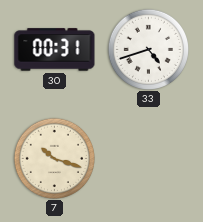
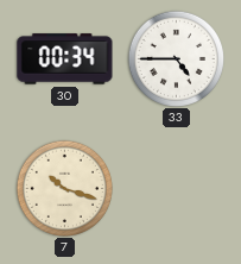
30: 00:31 -> 00:34 (65, 59)
33: 4:42 -> 4:45 (176, 58)
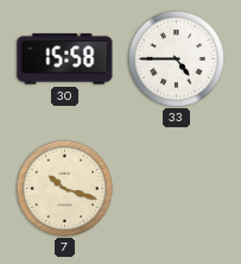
30: 00:34 -> 15:58 (65, 59)
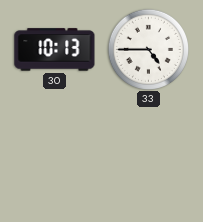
30: 15:58 -> 10:13 (55, 50)
7: 10:18 -> none (64, 188)
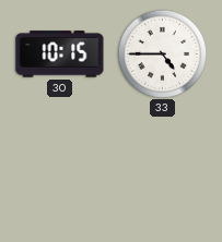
30: 10:13 -> 10:15 (60, 55)
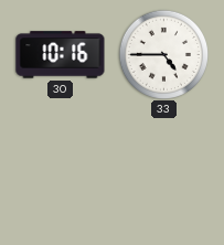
30: 10:15 -> 10:16 (61, 55)
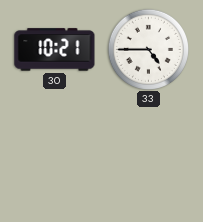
30: 10:16 -> 10:21 (55, 50)
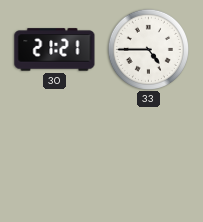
30: 10:21 -> 21:21 (55, 50)
